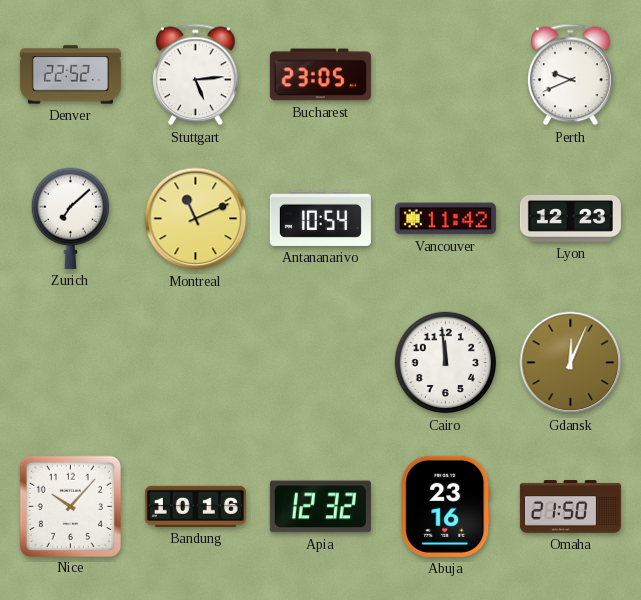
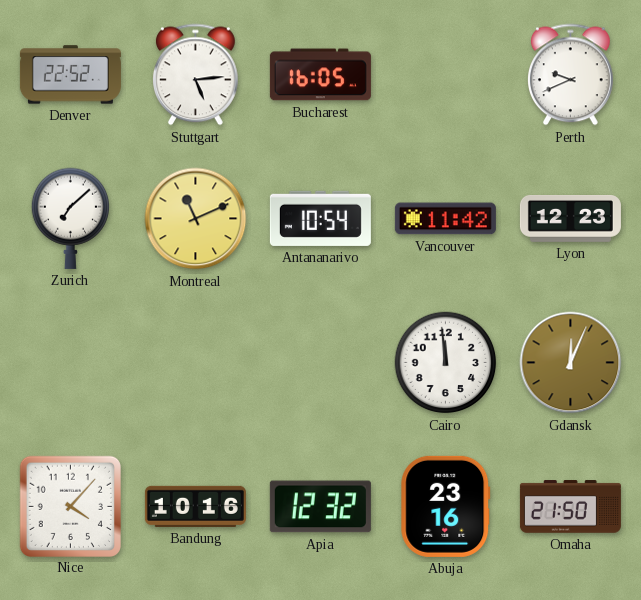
Bucharest: 23:05 -> 16:05 (320, 75)
Nice: 10:07 -> 4:07 (70, 506)
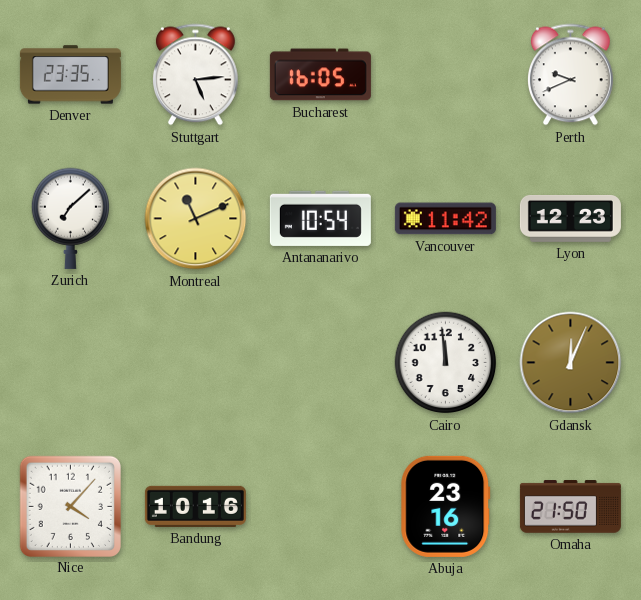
Denver: 22:52 -> 23:35 (70, 75)
Apia: 12:32 -> none (320, 507)
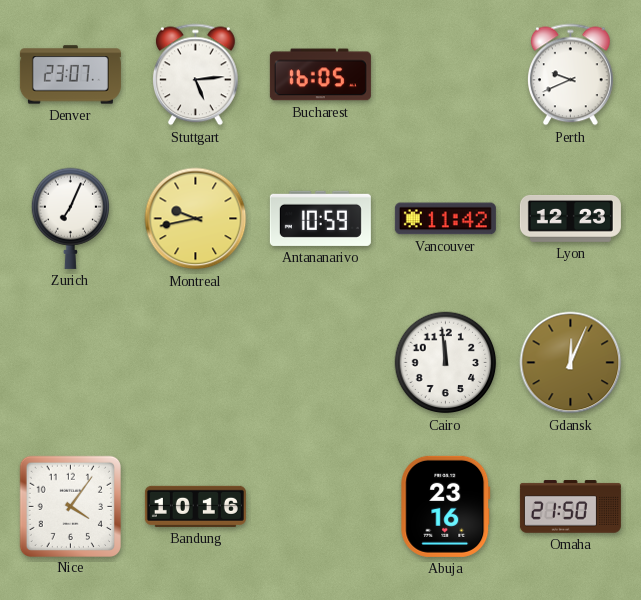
Denver: 23:35 -> 23:07 (70, 75)
Zurich: 7:08 -> 7:04 (70, 218)
Montreal: 11:11 -> 9:43 (196, 219)
Antananarivo: 10:54 -> 10:59 (320, 218)
Nice: 4:07 -> 4:06 (70, 506)
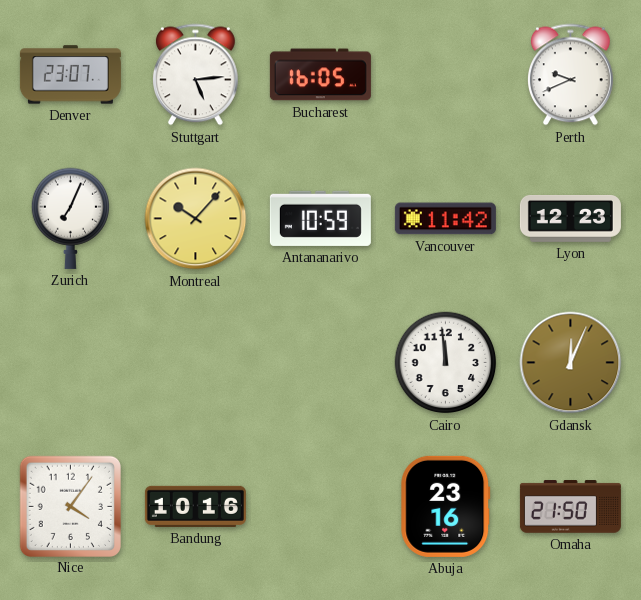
Montreal: 9:43 -> 10:07 (196, 219)
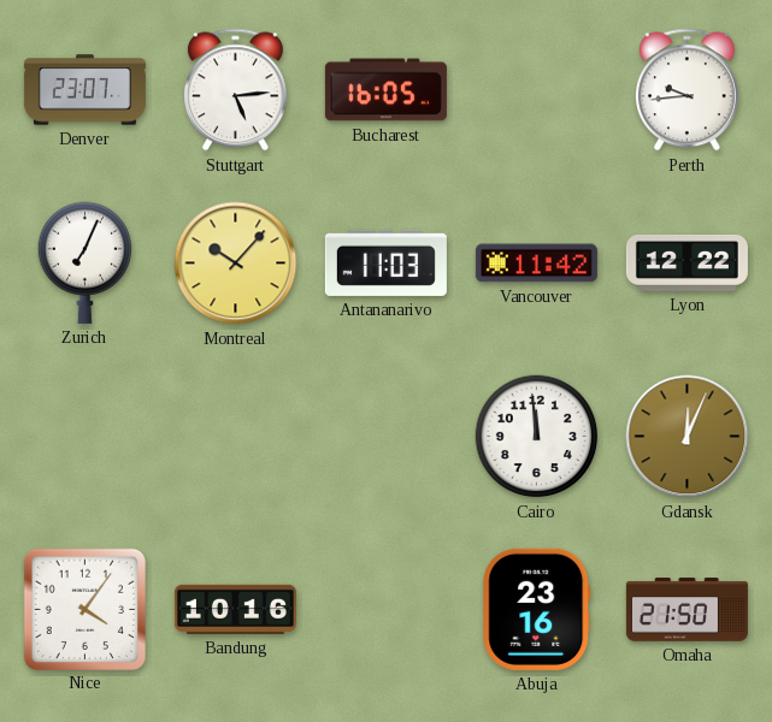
Perth: 9:41 -> 9:44 (688, 90)
Antananarivo: 10:59 -> 11:03 (385, 262)
Lyon: 12:23 -> 12:22 (686, 264)
